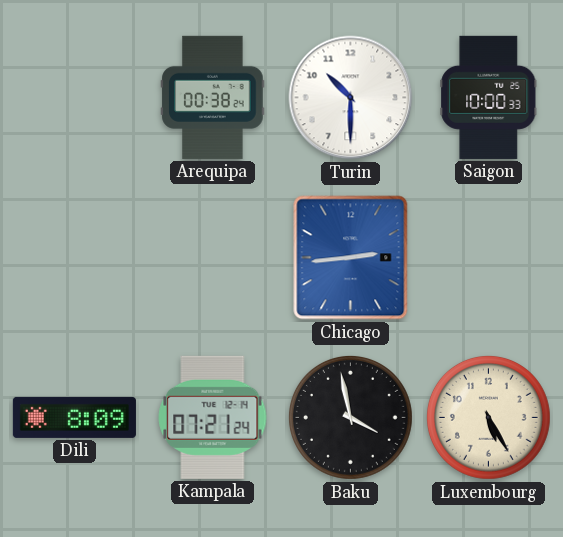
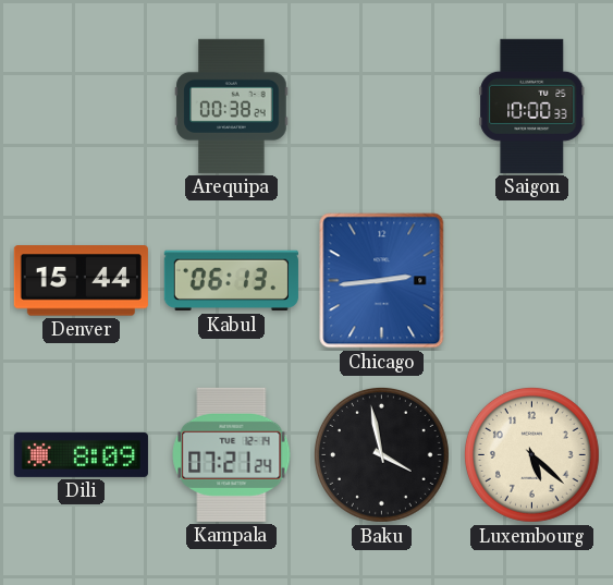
Turin: 10:30 -> none (351, 98)
Denver: none -> 15:44 (81, 281)
Kabul: none -> 06:13 (231, 281)
Luxembourg: 5:25 -> 5:22 (531, 454)
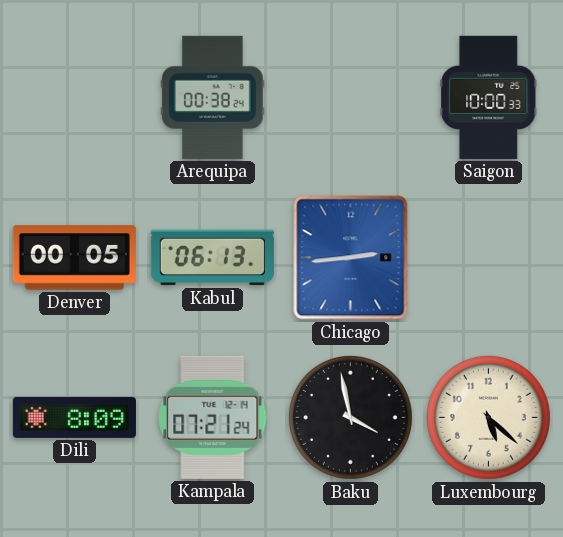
Denver: 15:44 -> 00:05 (74, 258)
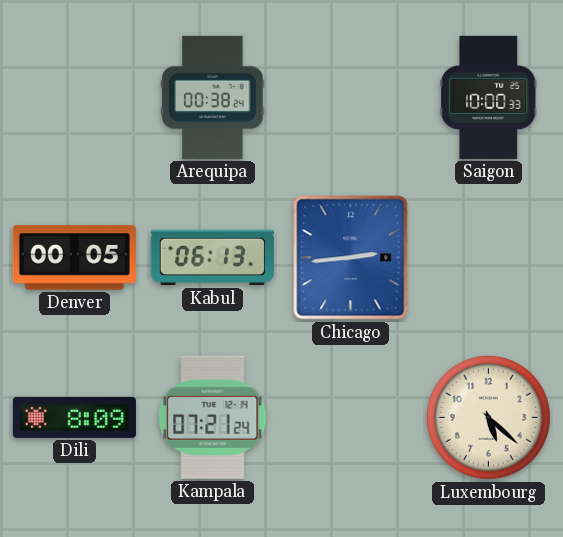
Baku: 3:58 -> none (350, 417)
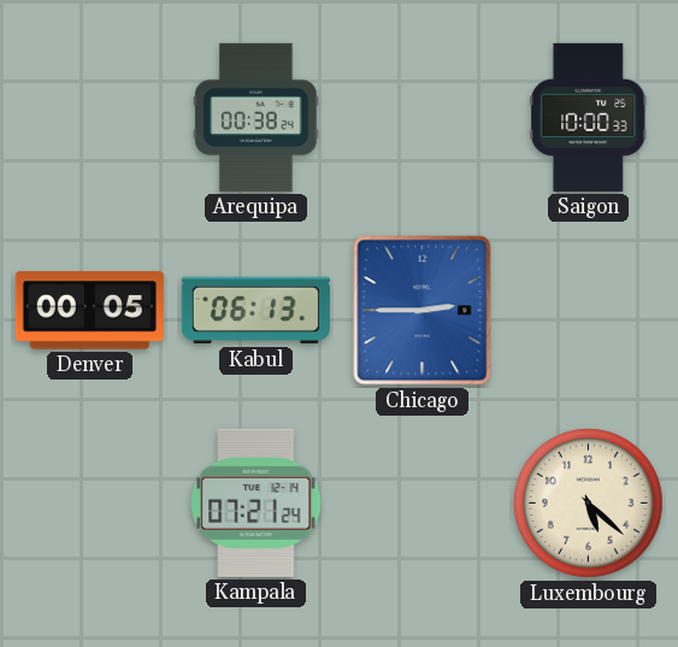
Chicago: 2:44 -> 2:45 (423, 311)
Dili: 8:09 -> none (74, 417)
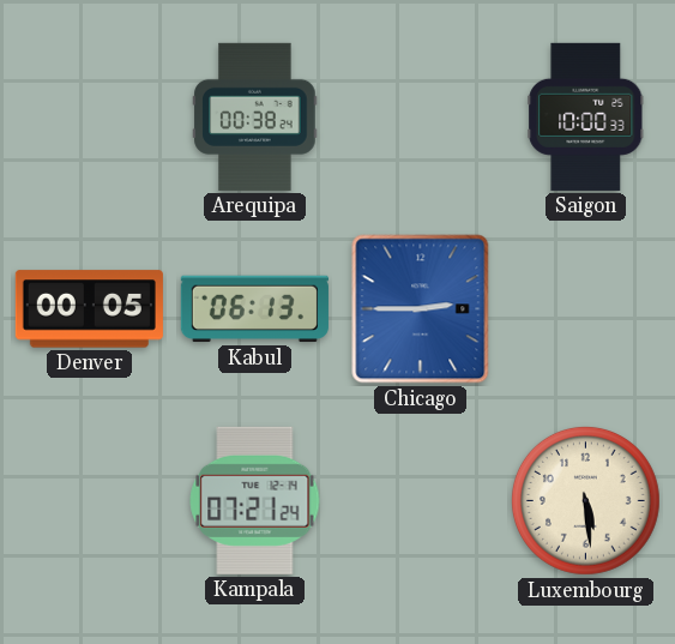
Luxembourg: 5:22 -> 5:29 (585, 500)
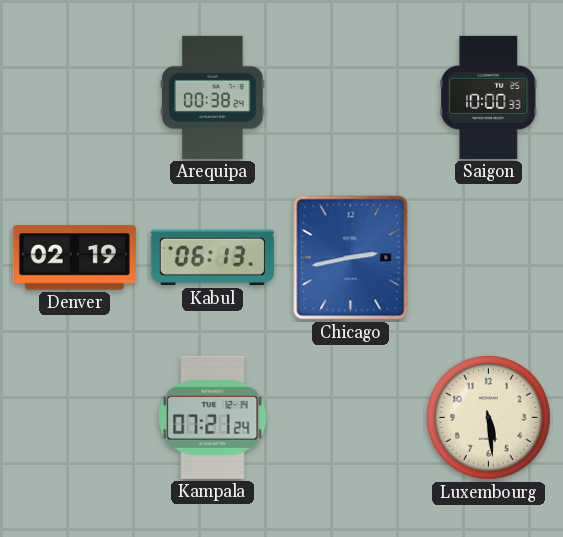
Denver: 00:05 -> 02:19 (74, 258)
Chicago: 2:45 -> 2:43 (351, 258)
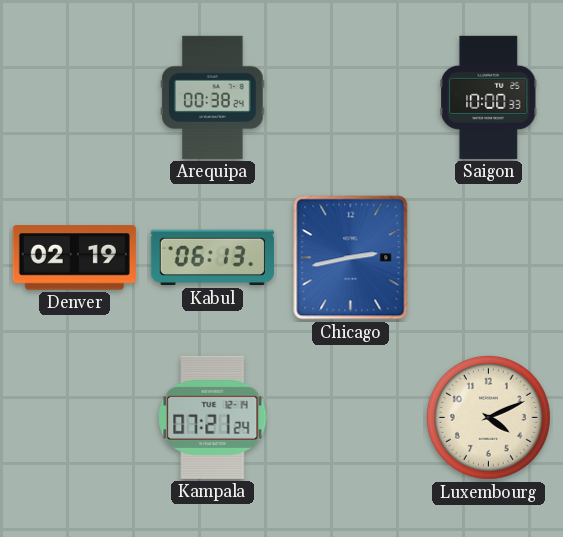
Luxembourg: 5:29 -> 4:11 (488, 417)
